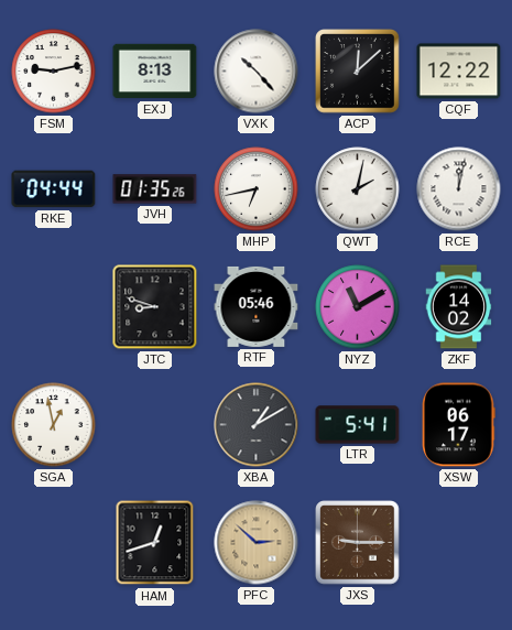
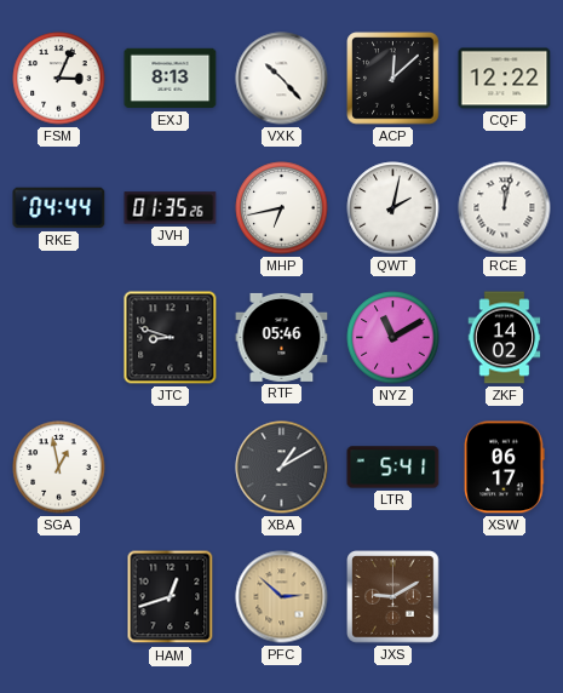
FSM: 9:13 -> 3:04 (59, 79)
JXS: 9:15 -> 9:10 (393, 597)
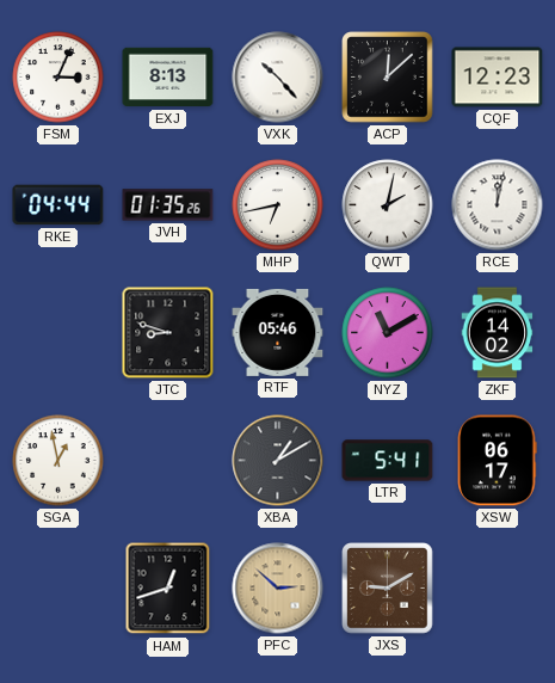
CQF: 12:22 -> 12:23 (498, 78)
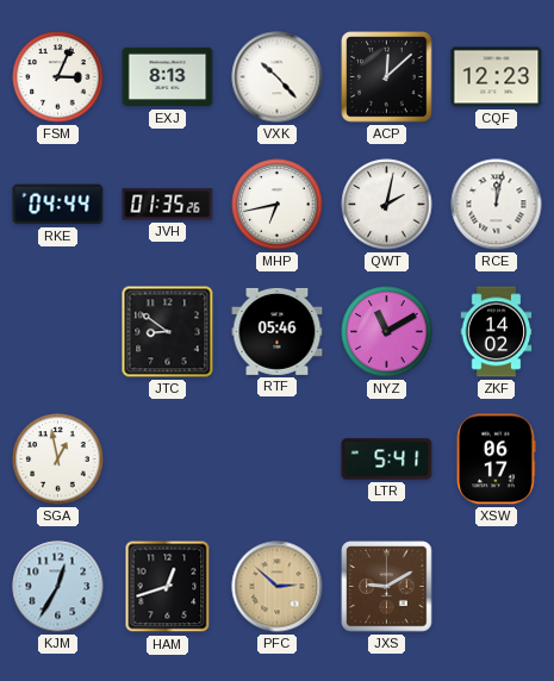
JTC: 8:48 -> 8:51 (168, 332)
XBA: 1:10 -> none (278, 461)
KJM: none -> 12:35 (58, 587)
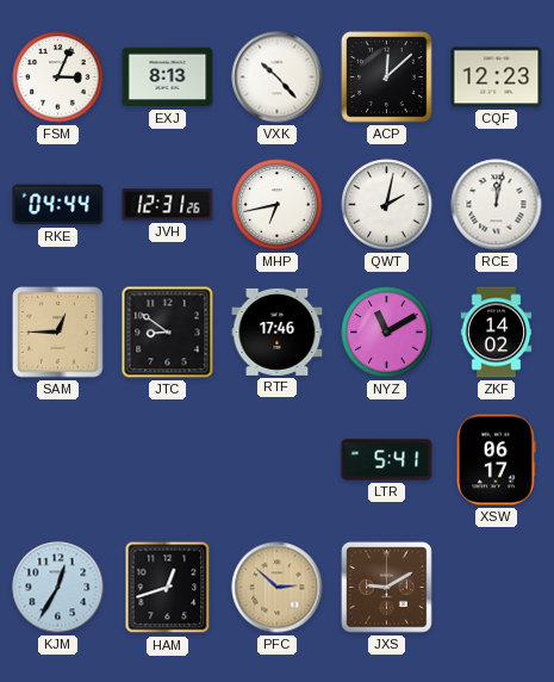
JVH: 01:35 -> 12:31 (168, 205)
SAM: none -> 12:45 (58, 333)
RTF: 05:46 -> 17:46 (278, 331)
SGA: 12:58 -> none (58, 460)
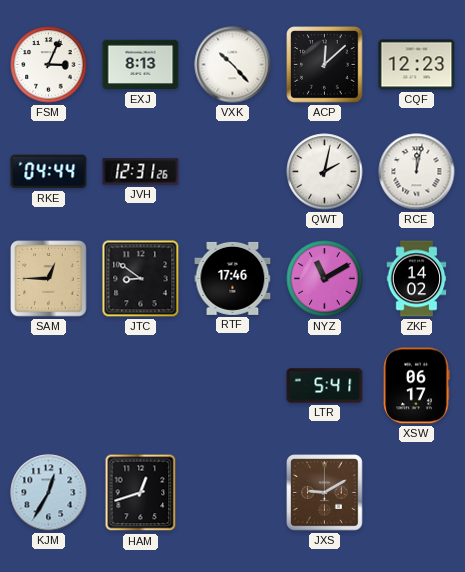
MHP: 6:43 -> none (278, 205)
PFC: 2:52 -> none (278, 588)
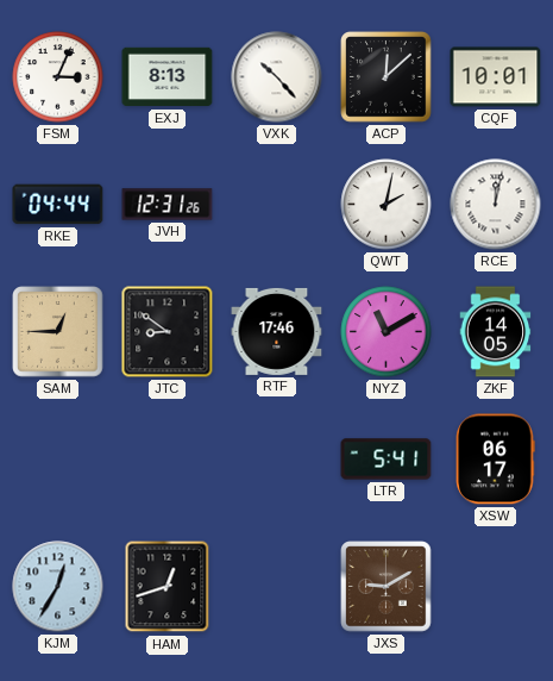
CQF: 12:23 -> 10:01 (496, 77)
ZKF: 14:02 -> 14:05 (496, 332)
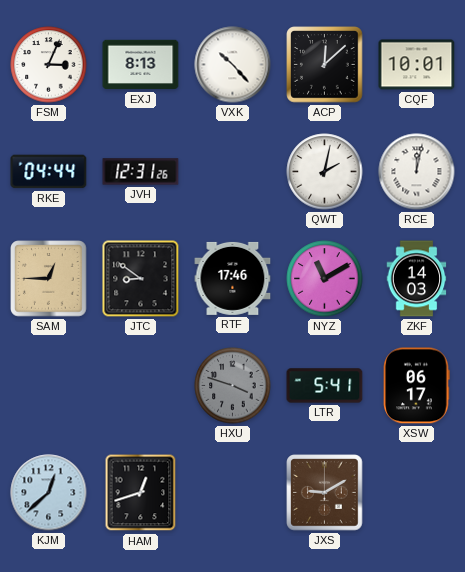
ZKF: 14:05 -> 14:03 (417, 279)
HXU: none -> 3:48 (233, 386)
KJM: 12:35 -> 12:38 (49, 493)
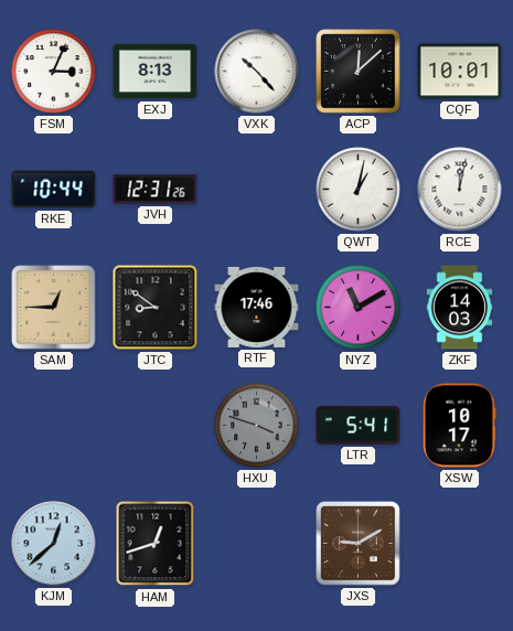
RKE: 04:44 -> 10:44 (54, 190)
QWT: 2:02 -> 1:02 (359, 190)
XSW: 06:17 -> 10:17 (460, 426)
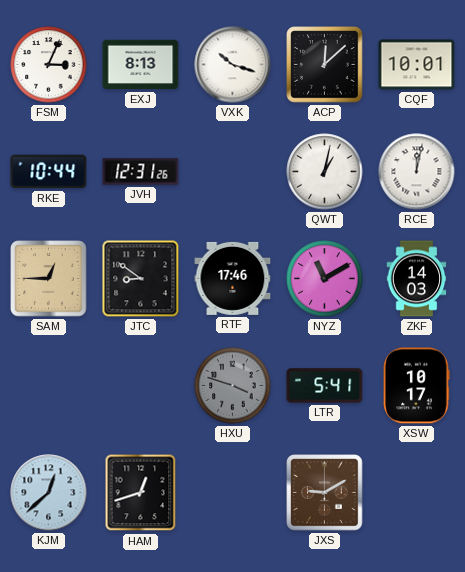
VXK: 10:23 -> 10:18 (233, 65)
